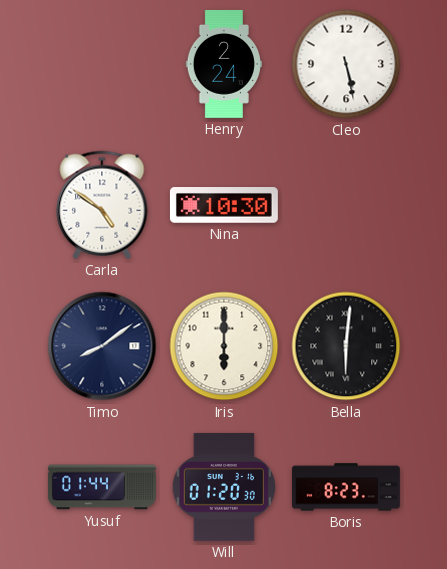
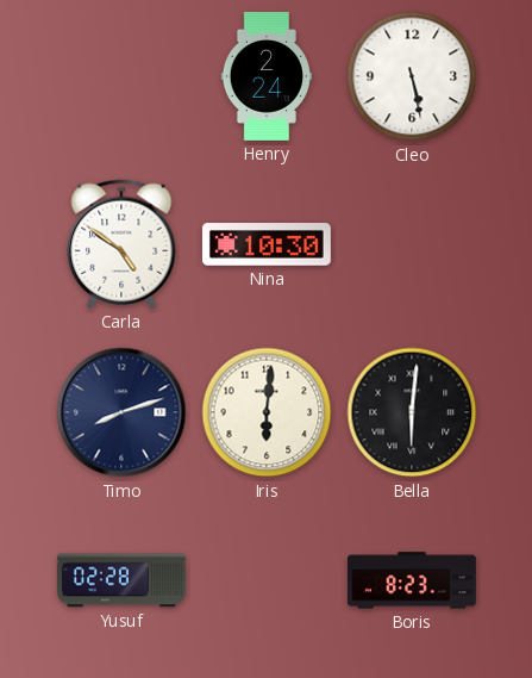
Timo: 8:09 -> 8:12 (121, 412)
Iris: 6:00 -> 6:01 (267, 412)
Yusuf: 01:44 -> 02:28 (121, 580)
Will: 01:20 -> none (223, 487)
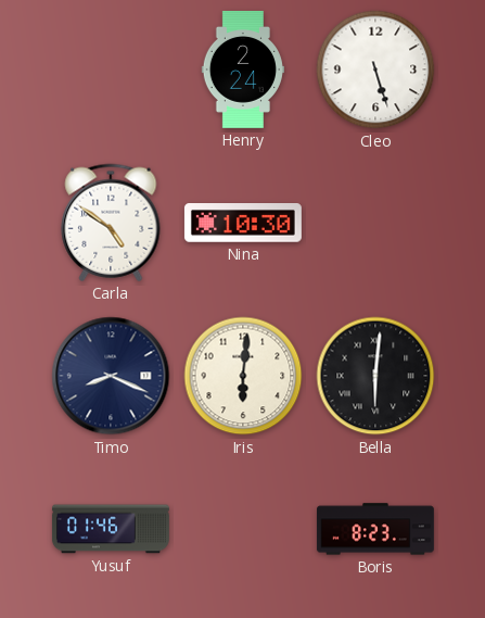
Cleo: 5:28 -> 5:27 (375, 70)
Timo: 8:12 -> 8:19 (111, 376)
Yusuf: 02:28 -> 01:46 (111, 529)
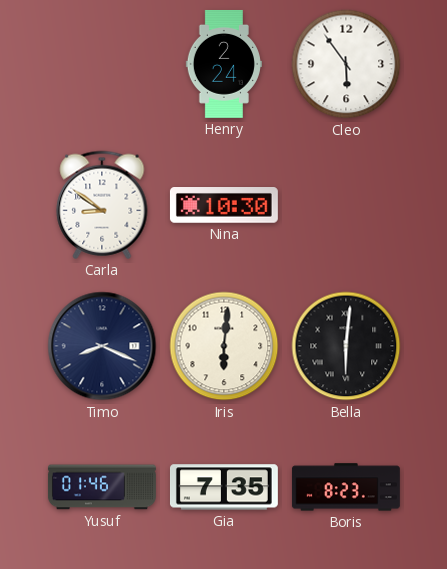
Cleo: 5:27 -> 5:54 (346, 64)
Carla: 4:51 -> 8:51 (102, 205)
Gia: none -> 7:35 (224, 487)
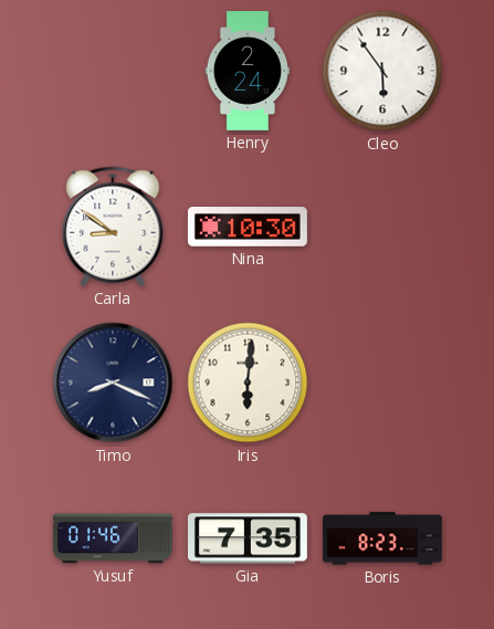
Bella: 6:01 -> none (346, 346)
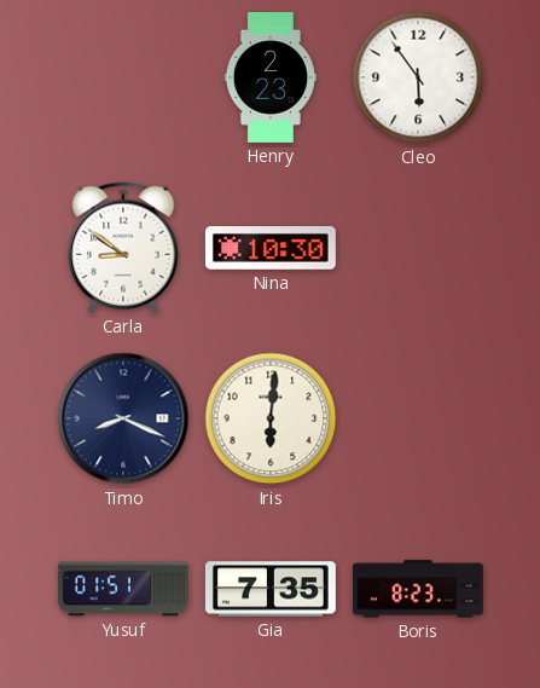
Henry: 2:24 -> 2:23 (271, 77)
Yusuf: 01:46 -> 01:51 (123, 589)
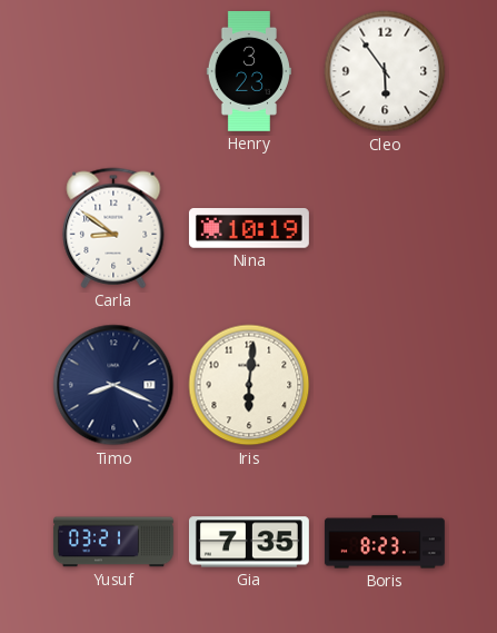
Henry: 2:23 -> 3:23 (249, 71)
Nina: 10:30 -> 10:19 (249, 228)
Yusuf: 01:51 -> 03:21 (113, 542)
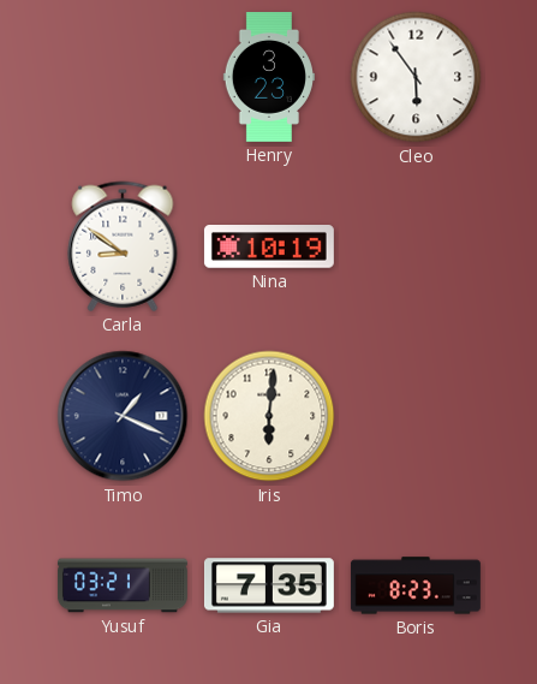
Timo: 8:19 -> 1:19 (123, 416)
